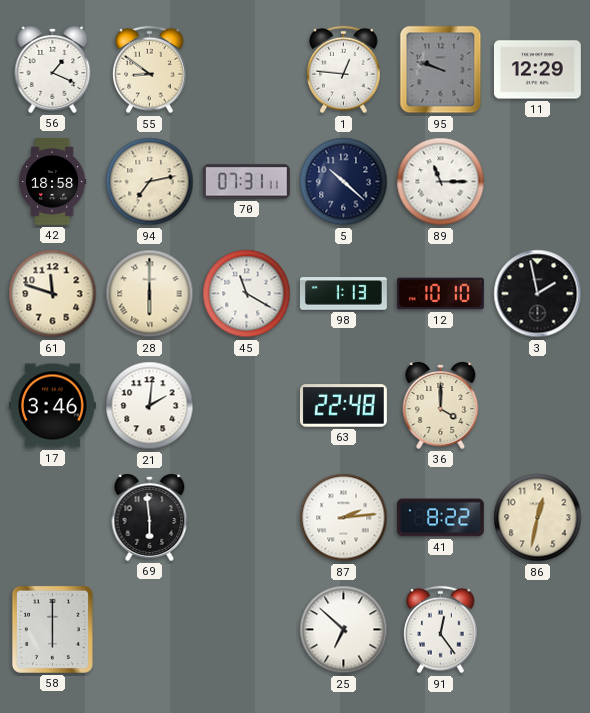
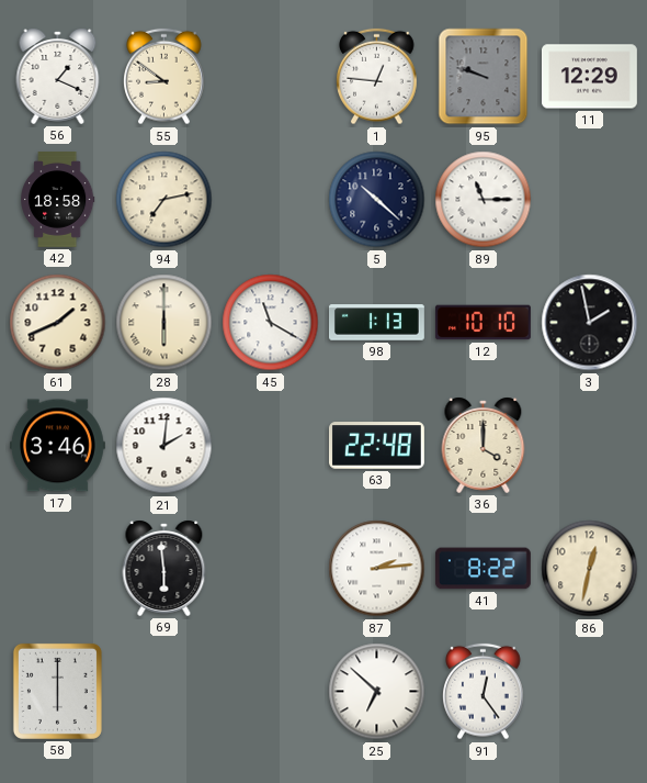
70: 07:31 -> none (246, 182)
61: 11:48 -> 1:41 (58, 323)
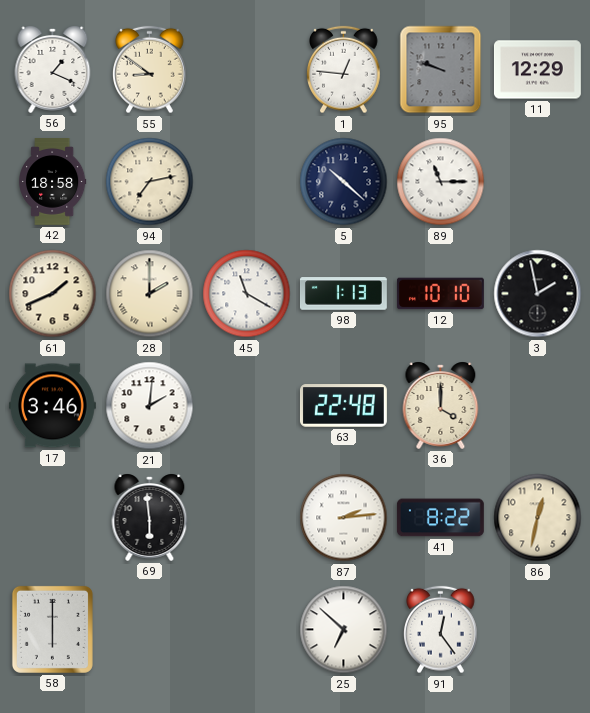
28: 6:00 -> 2:00 (150, 294)
